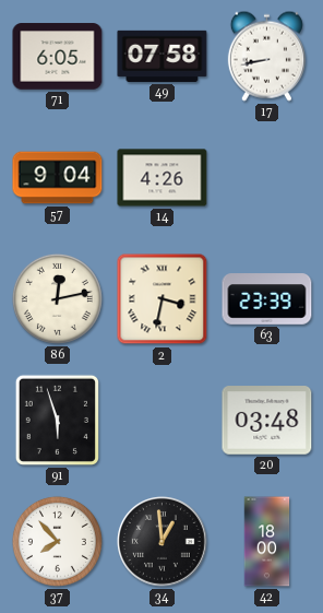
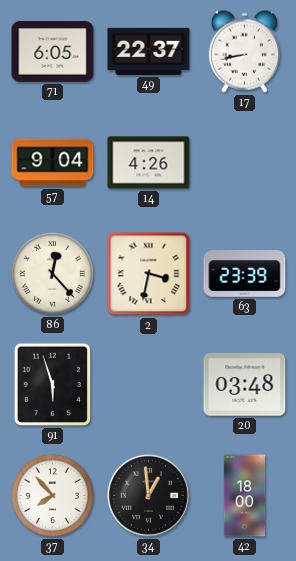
49: 07:58 -> 22:37 (149, 51)
86: 12:13 -> 12:23 (52, 273)
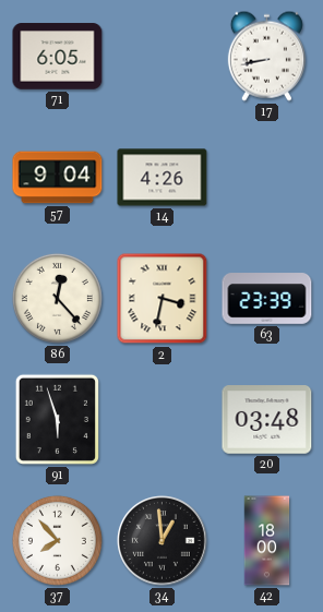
49: 22:37 -> none (149, 51)
